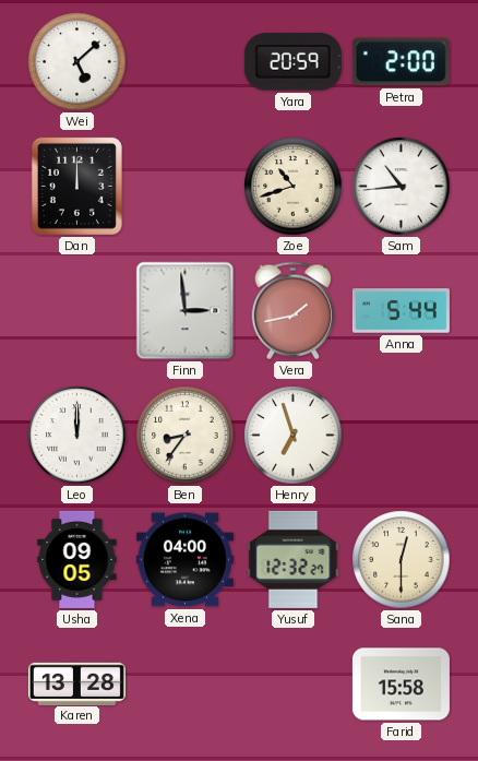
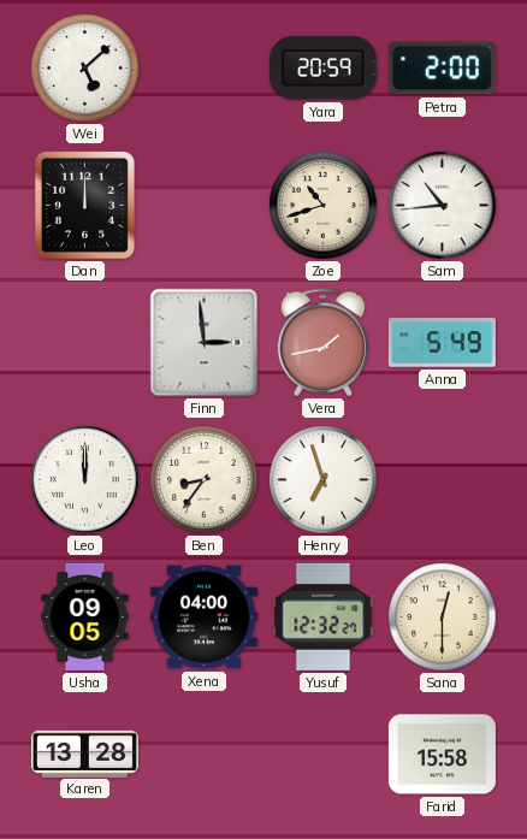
Anna: 5:44 -> 5:49 (442, 343)
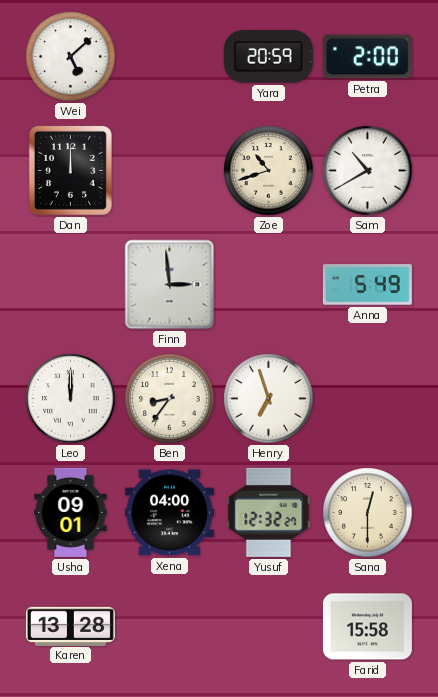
Sam: 10:44 -> 10:40 (368, 171)
Vera: 1:43 -> none (322, 343)
Usha: 09:05 -> 09:01 (71, 512)
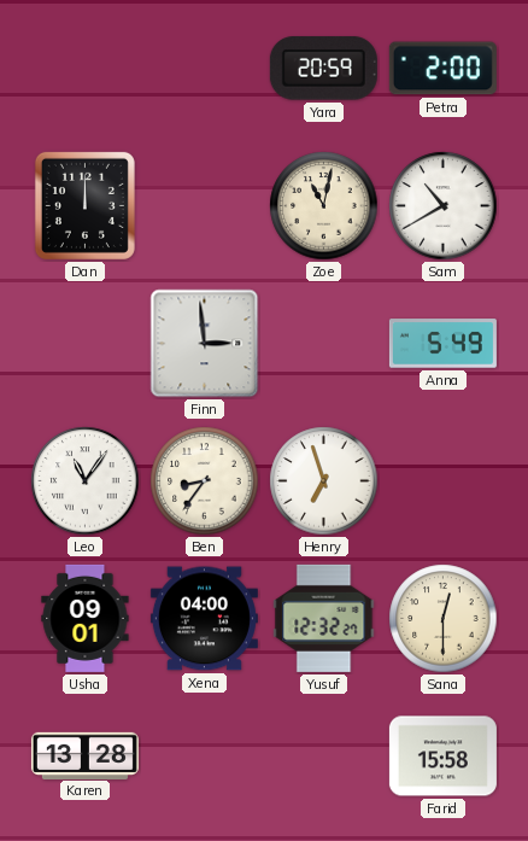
Wei: 5:08 -> none (71, 57)
Zoe: 10:42 -> 11:02 (324, 206)
Leo: 12:00 -> 11:06 (86, 481)
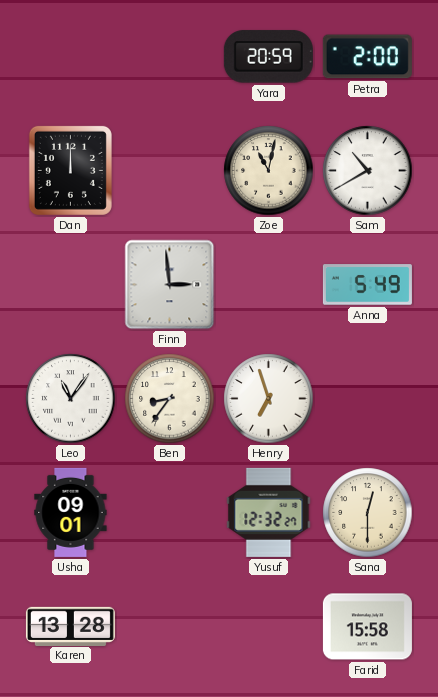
Xena: 04:00 -> none (204, 619)
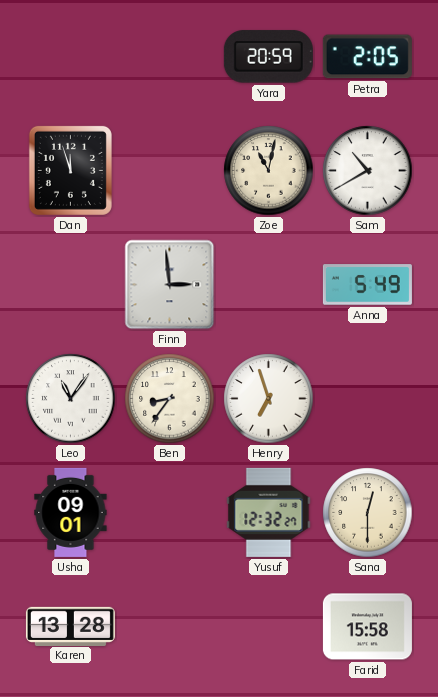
Petra: 2:00 -> 2:05 (367, 57)
Dan: 12:00 -> 11:57 (70, 170)
